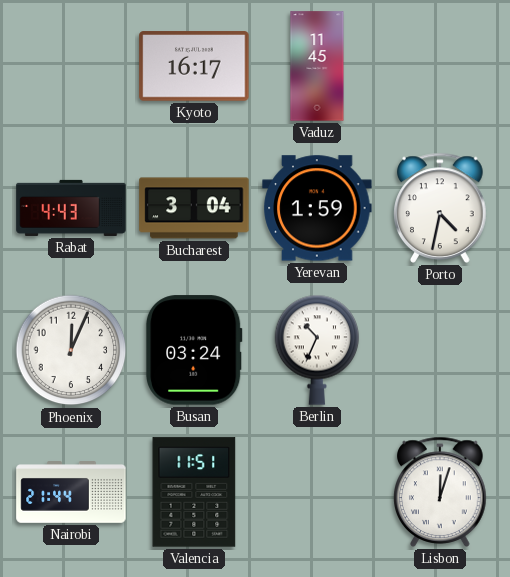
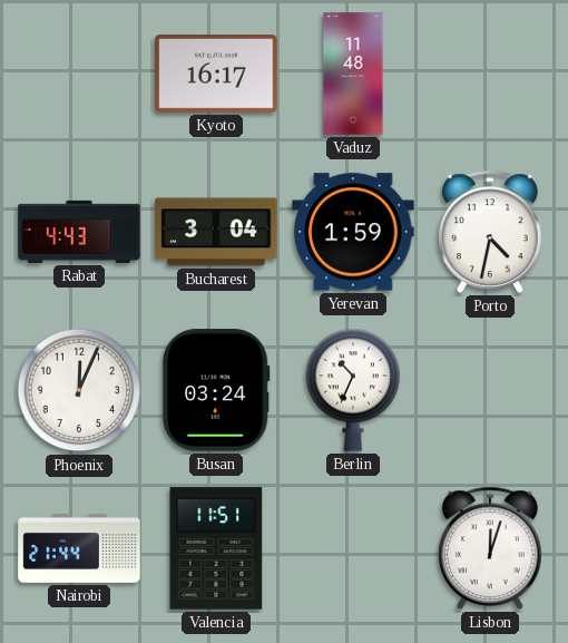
Vaduz: 11:45 -> 11:48 (353, 74)
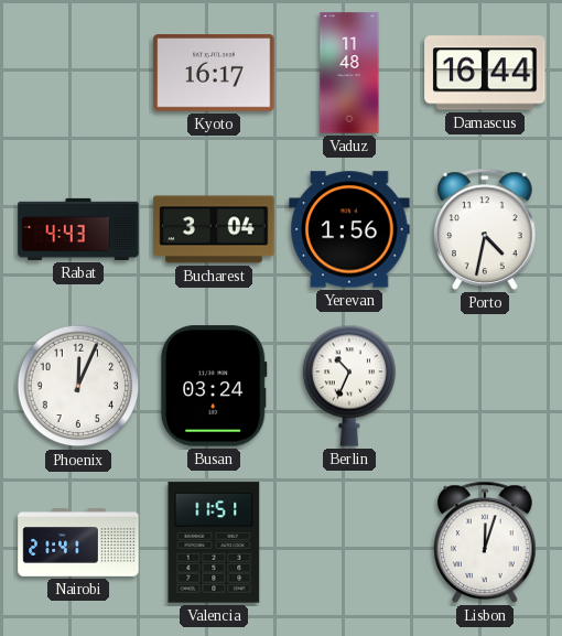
Damascus: none -> 16:44 (485, 73)
Yerevan: 1:59 -> 1:56 (349, 229)
Nairobi: 21:44 -> 21:41 (78, 542)
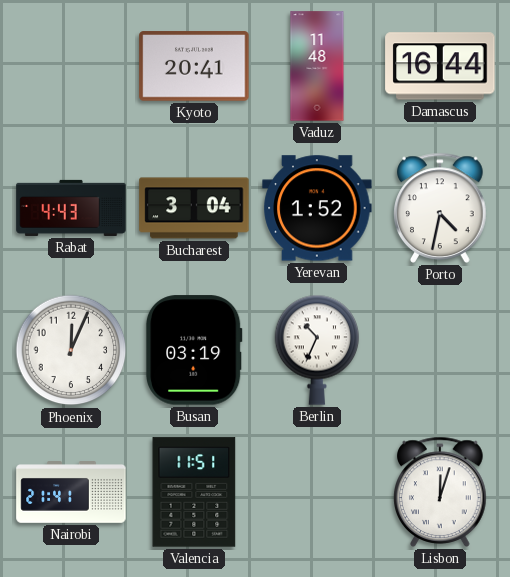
Kyoto: 16:17 -> 20:41 (194, 66)
Yerevan: 1:56 -> 1:52 (317, 208)
Busan: 03:24 -> 03:19 (194, 350)
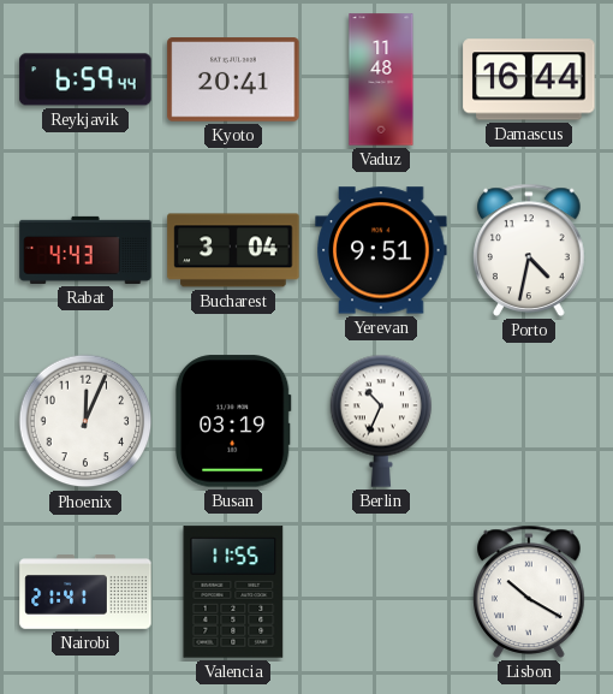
Reykjavik: none -> 6:59 (85, 79)
Yerevan: 1:52 -> 9:51 (381, 250)
Valencia: 11:51 -> 11:55 (233, 592)
Lisbon: 12:03 -> 10:20 (529, 592)
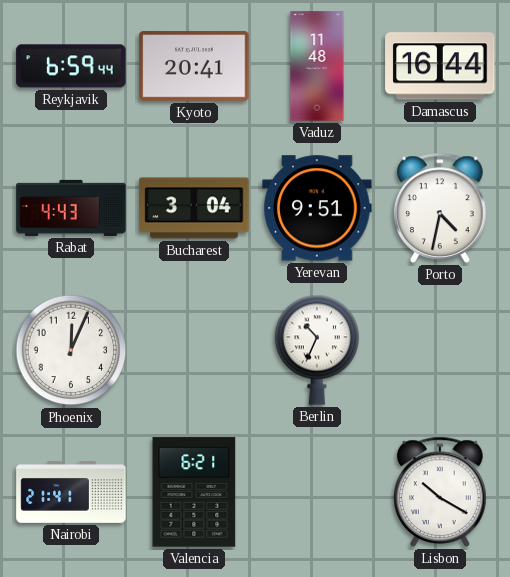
Busan: 03:19 -> none (233, 421)
Valencia: 11:55 -> 6:21 (194, 492)
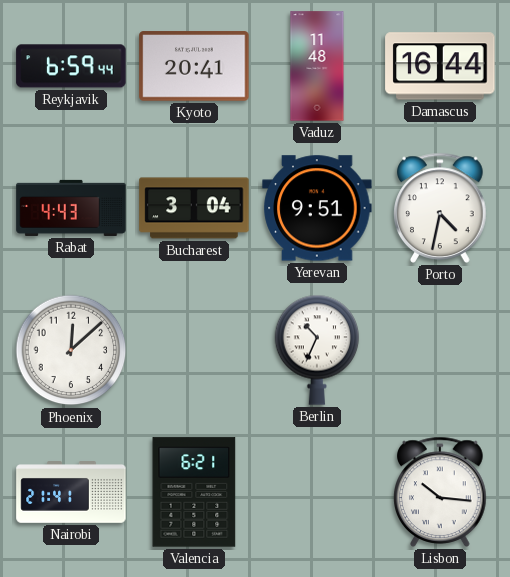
Phoenix: 12:04 -> 12:08 (71, 350)
Lisbon: 10:20 -> 10:16 (440, 492)
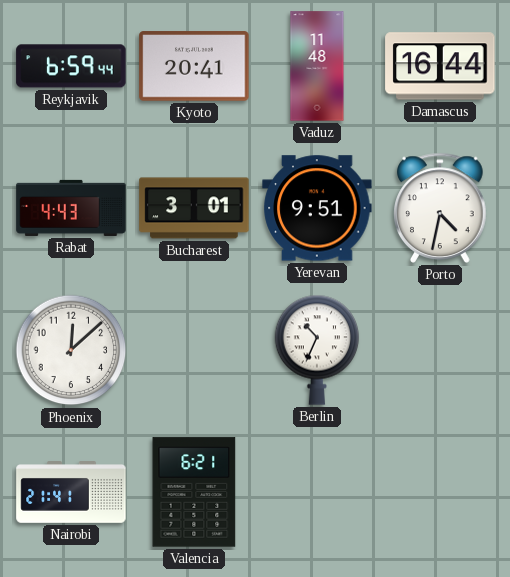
Bucharest: 3:04 -> 3:01 (194, 208)
Lisbon: 10:16 -> none (440, 492)
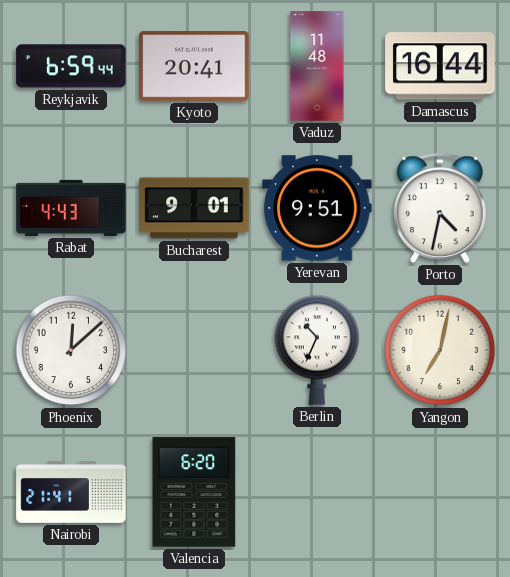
Bucharest: 3:01 -> 9:01 (194, 208)
Yangon: none -> 7:02 (440, 350)
Valencia: 6:21 -> 6:20 (194, 492)
